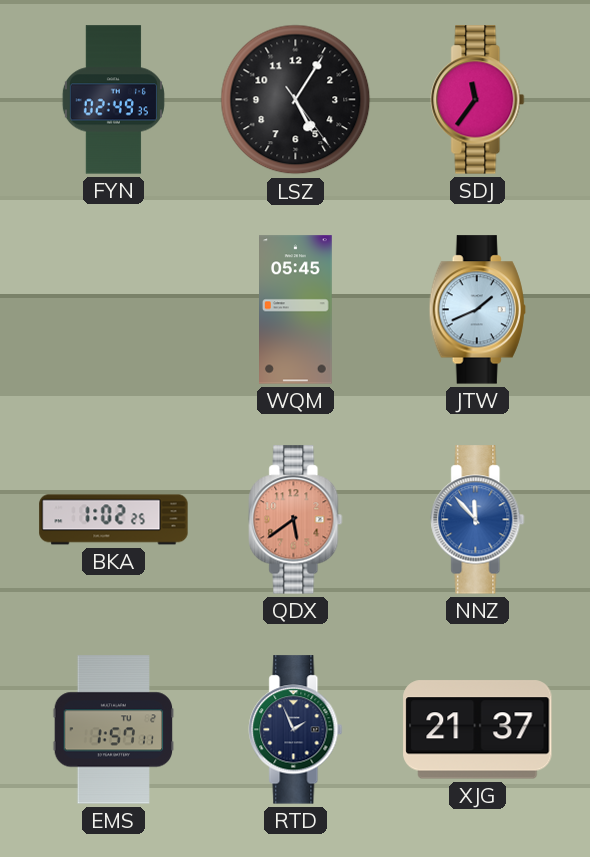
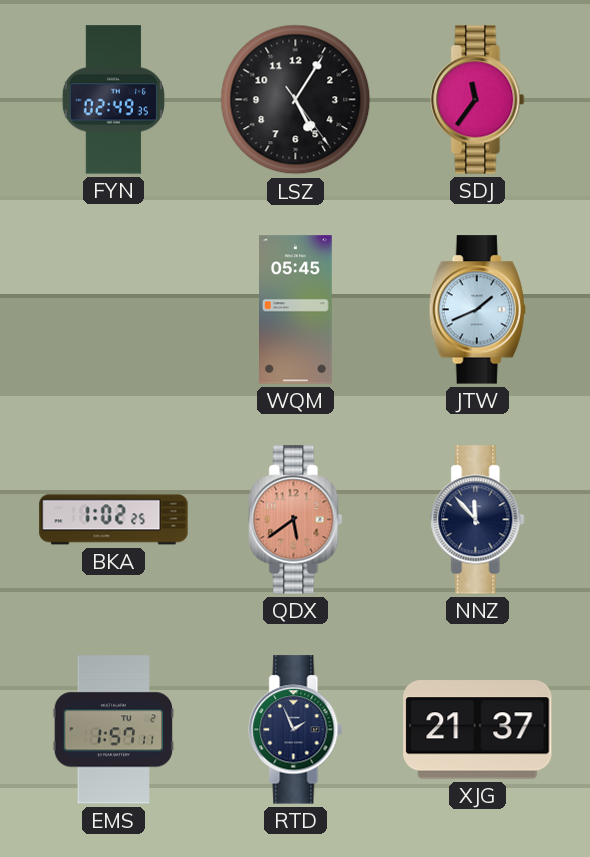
NNZ dial: blue -> navy (478, 520)
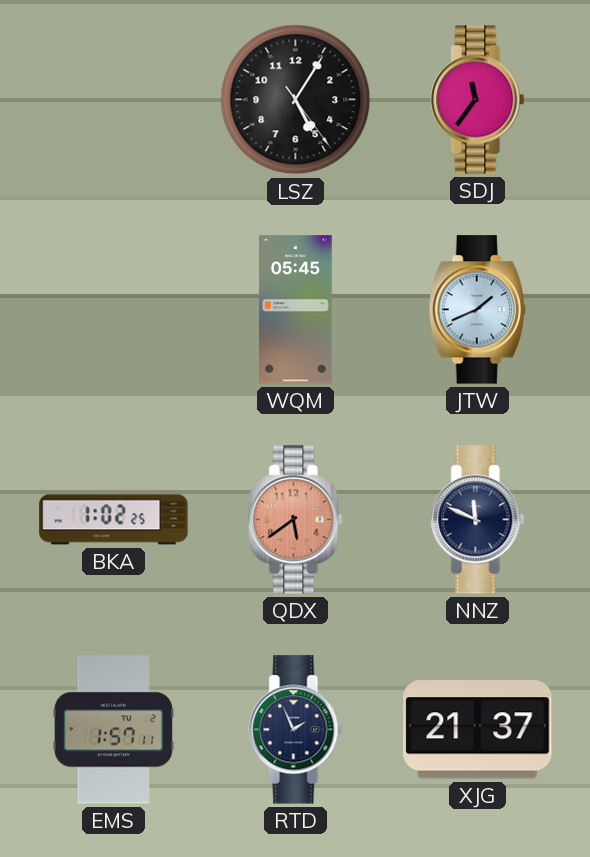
FYN: 02:49 -> none (113, 100)
NNZ: 11:53 -> 11:49 (478, 520)
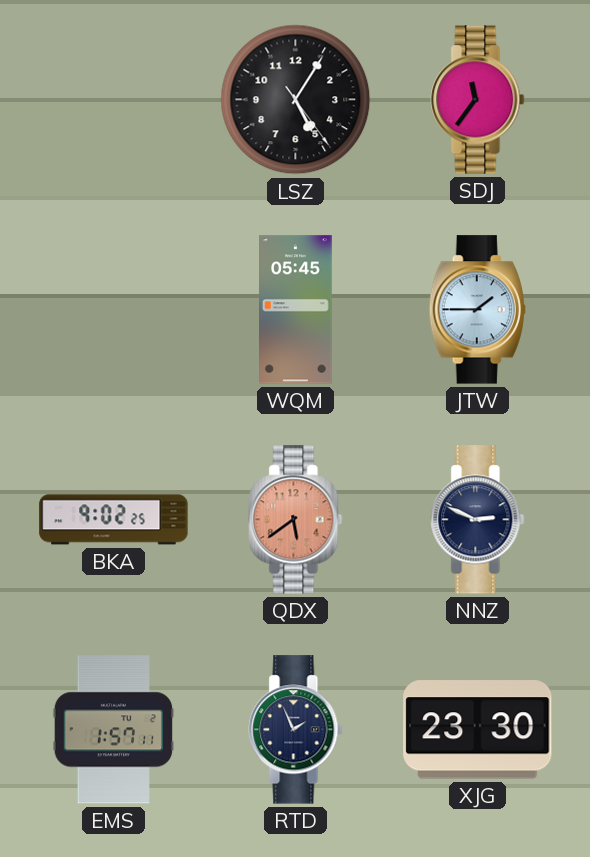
JTW: 1:41 -> 1:45 (477, 310)
BKA: 1:02 -> 9:02 (114, 520)
NNZ: 11:49 -> 2:49 (478, 520)
XJG: 21:37 -> 23:30 (478, 730)
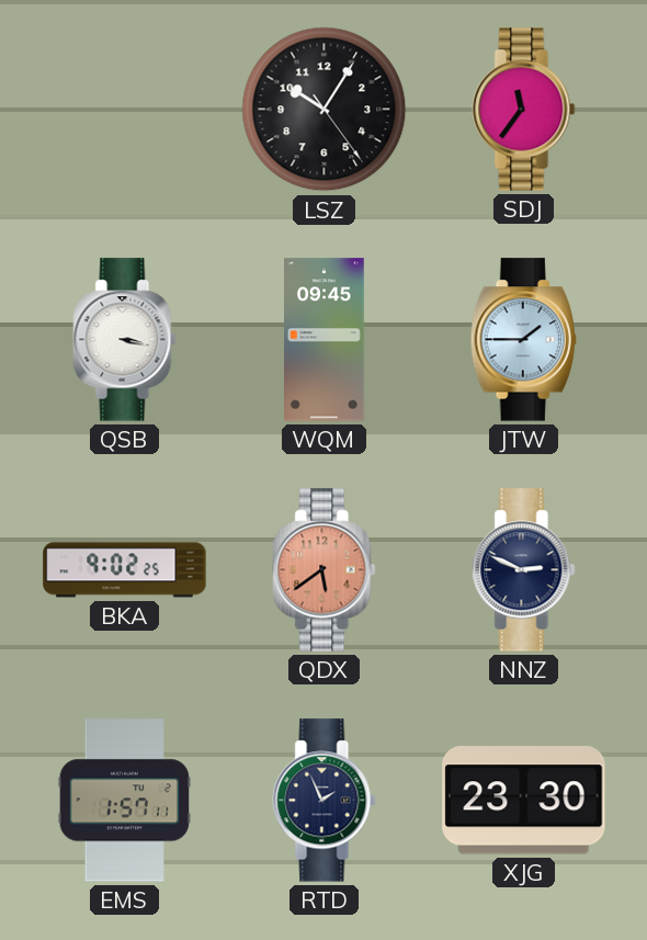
LSZ: 5:05 -> 10:05 (325, 110)
QSB: none -> 3:17 (125, 340)
WQM: 05:45 -> 09:45 (325, 340)
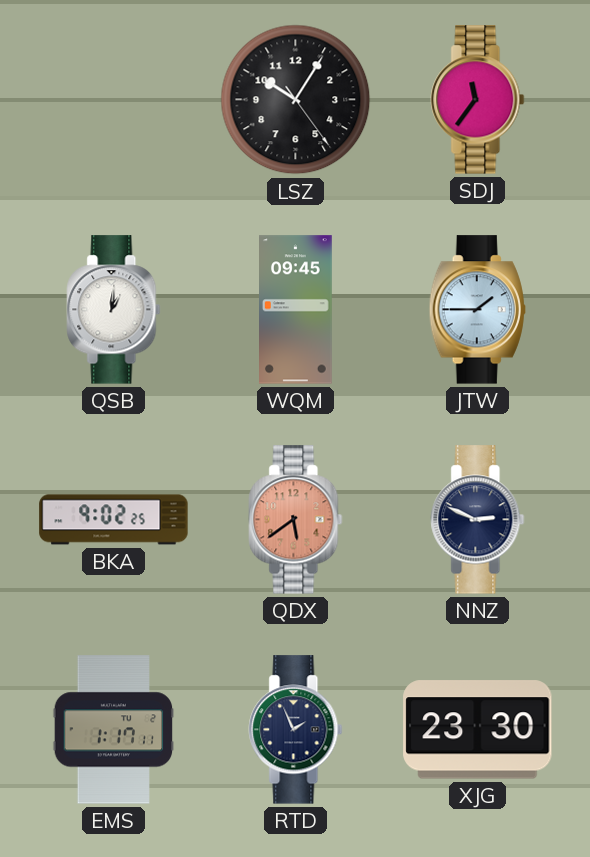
QSB: 3:17 -> 1:01 (114, 310)
EMS: 1:57 -> 1:17 (114, 730)
